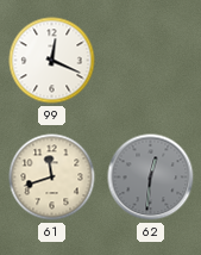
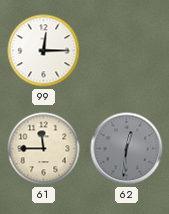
99: 12:19 -> 12:15 (44, 51)
61: 11:42 -> 11:45 (44, 149)
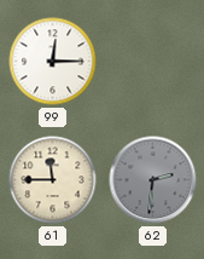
62: 12:31 -> 2:31 (153, 180)
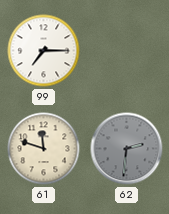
99: 12:15 -> 7:15 (44, 51)
61: 11:45 -> 11:48 (44, 149)
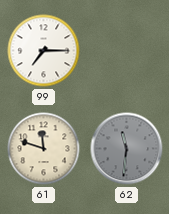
62: 2:31 -> 11:31 (127, 149)
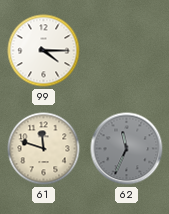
99: 7:15 -> 4:15 (44, 51)
62: 11:31 -> 11:34 (127, 149)
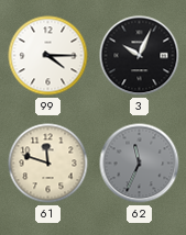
3: none -> 10:04 (140, 56)
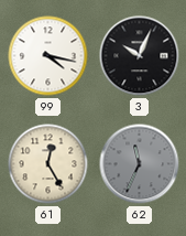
99: 4:15 -> 4:17 (48, 56)
61: 11:48 -> 12:25 (48, 164)
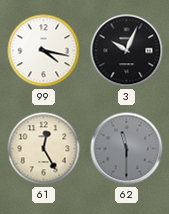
62: 11:34 -> 11:30 (127, 149)
